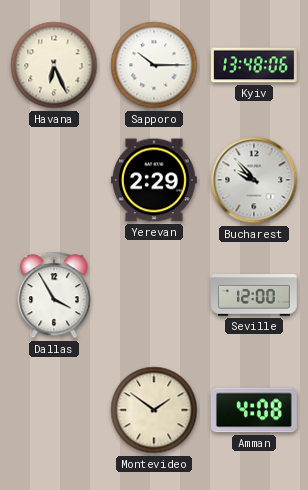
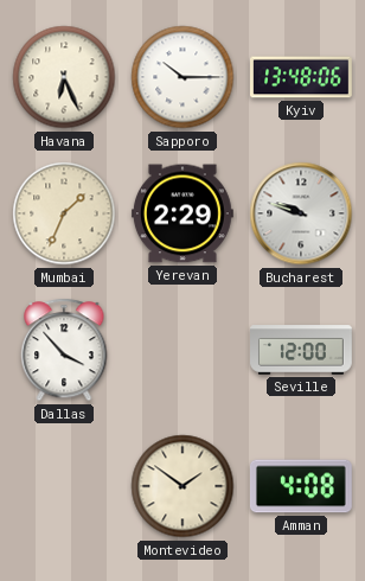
Mumbai: none -> 1:34 (64, 213)
Bucharest: 9:53 -> 9:48 (301, 213)
Dallas: 3:55 -> 3:53 (64, 350)
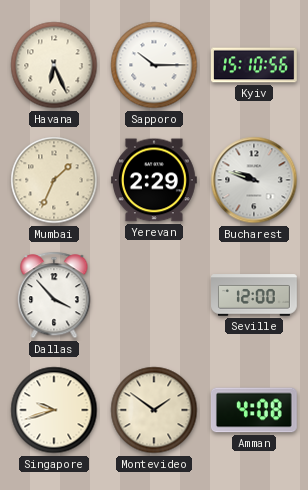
Kyiv: 13:48 -> 15:10 (255, 65)
Singapore: none -> 9:42 (54, 410)
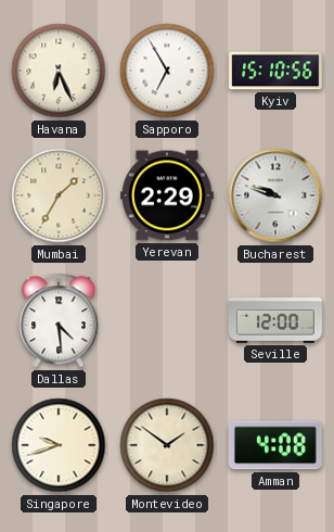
Sapporo: 10:15 -> 6:55 (167, 71)
Mumbai: 1:34 -> 1:35 (59, 195)
Dallas: 3:53 -> 4:29 (59, 320)
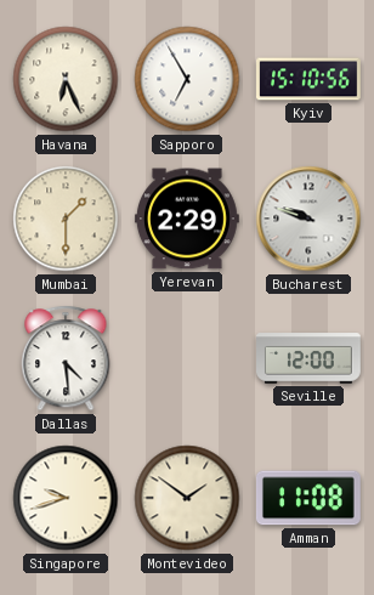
Mumbai: 1:35 -> 1:30 (66, 219)
Amman: 4:08 -> 11:08 (308, 498)
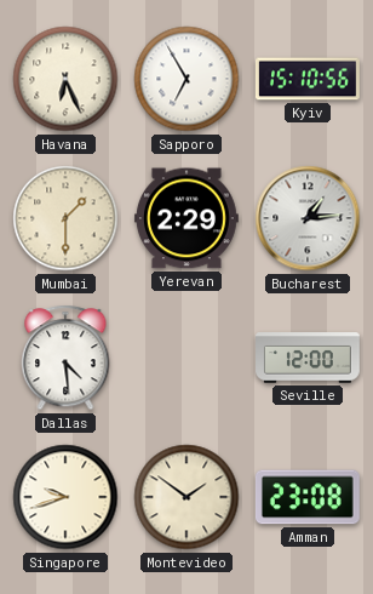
Bucharest: 9:48 -> 1:14 (308, 218)
Amman: 11:08 -> 23:08 (308, 497)
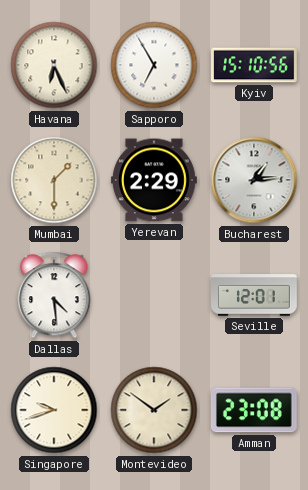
Seville: 12:00 -> 12:01 (255, 295)
